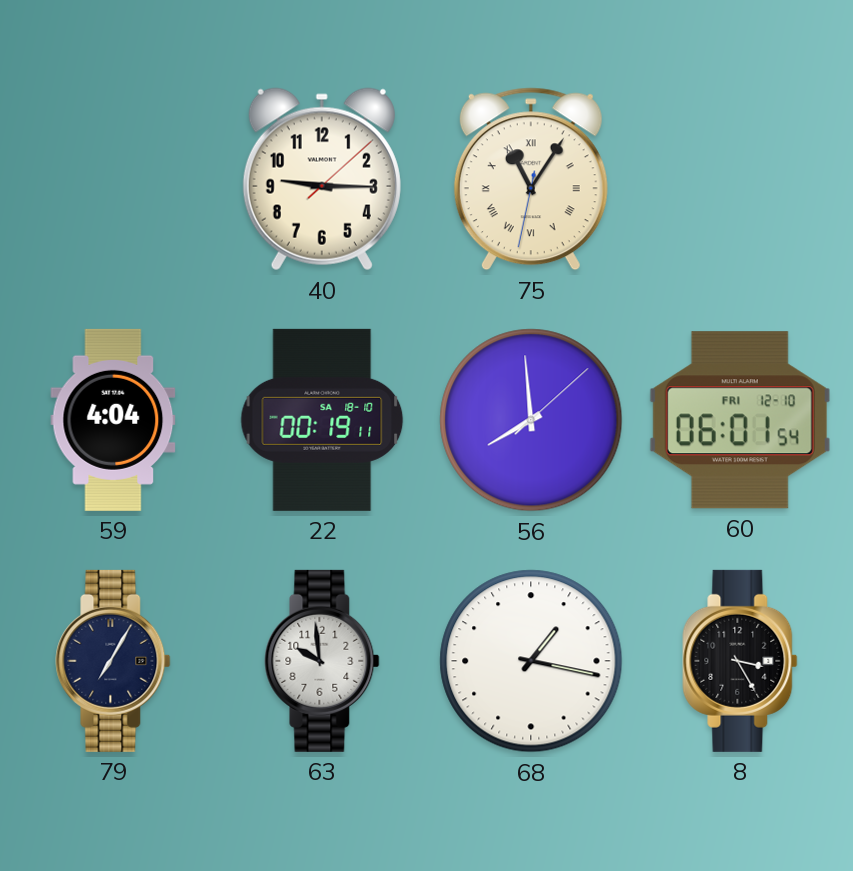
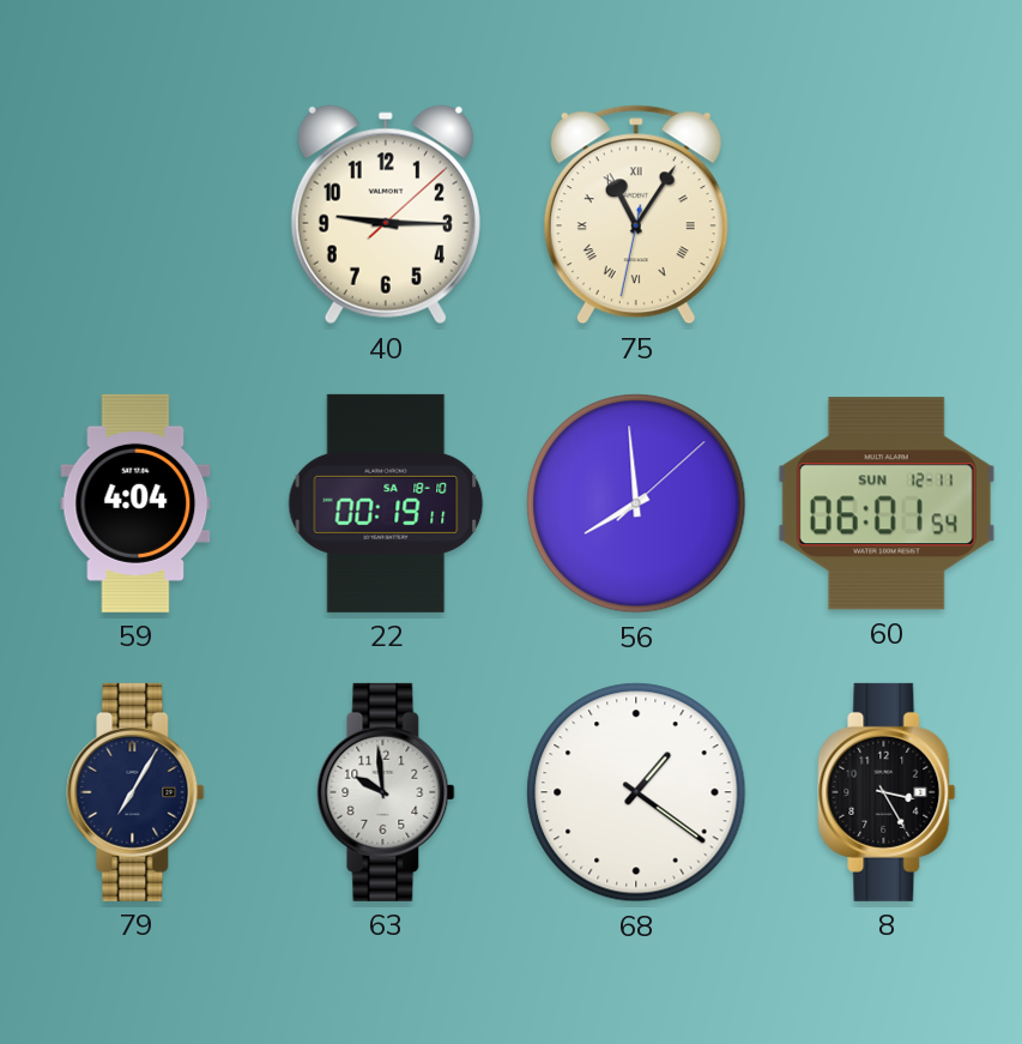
60 date: FRI 12-10 -> SUN 12-11 (887, 503)
68: 1:17 -> 1:21 (636, 792)
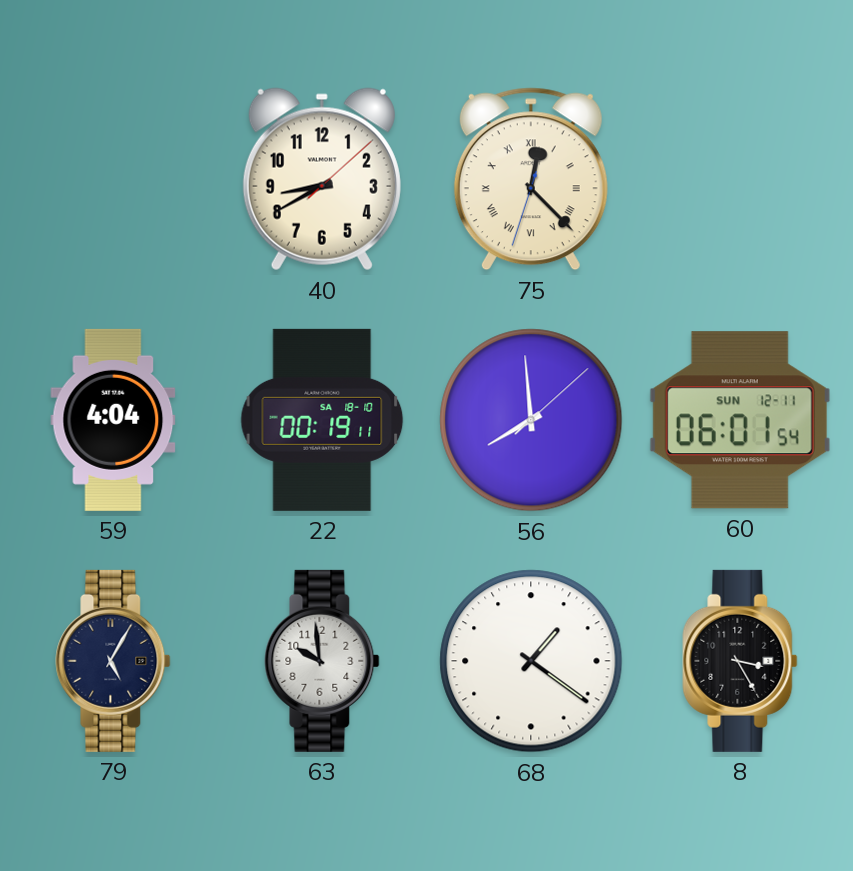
40: 9:15 -> 8:40 (322, 179)
75: 11:05 -> 12:22 (531, 179)
79: 7:05 -> 5:05 (113, 661)
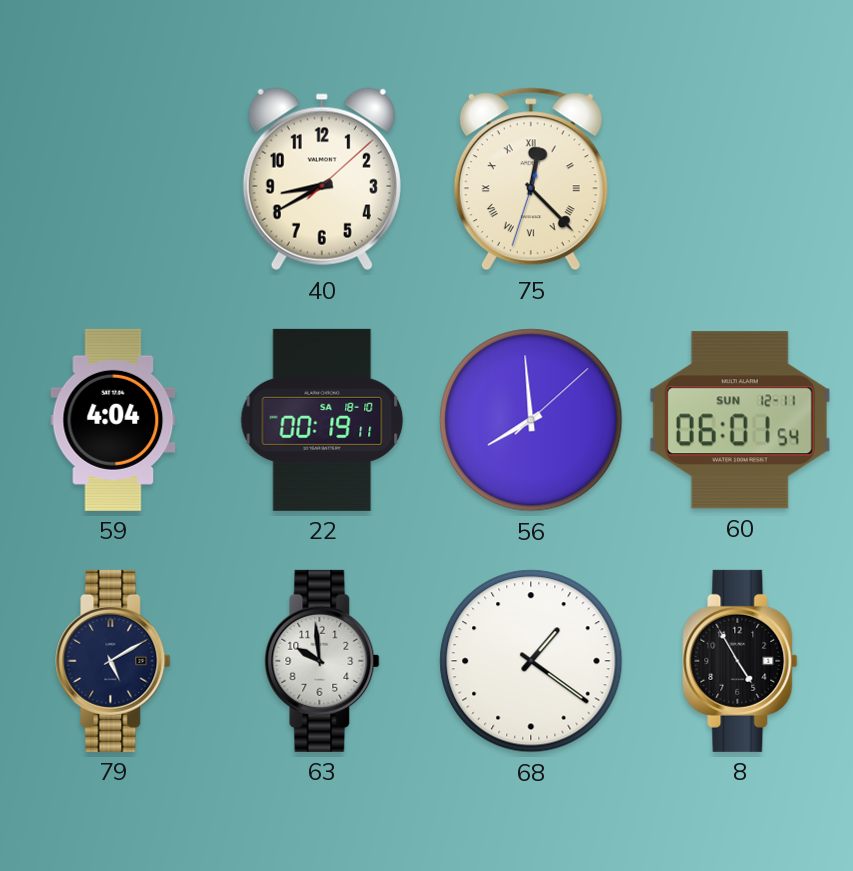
79: 5:05 -> 5:10 (113, 661)
8: 3:25 -> 4:55 (740, 661)
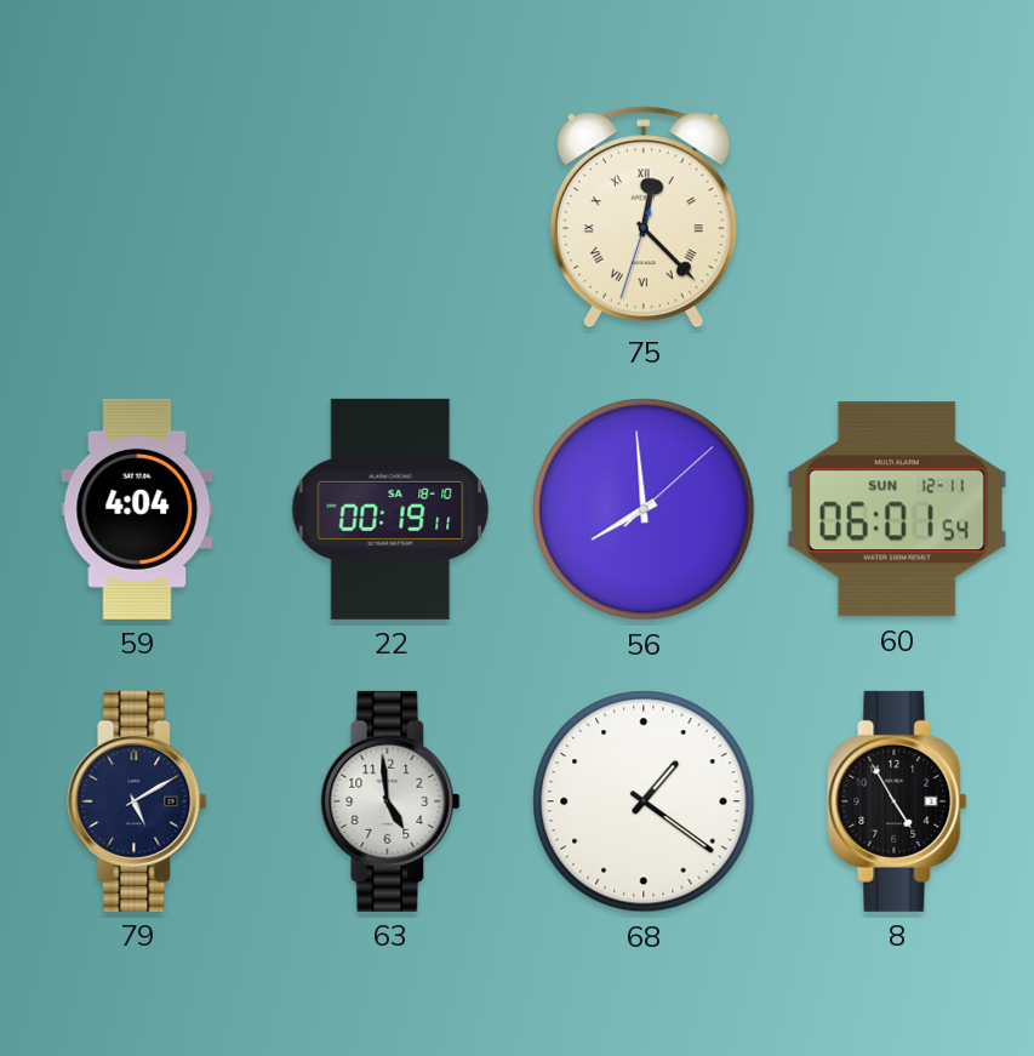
40: 8:40 -> none (322, 179)
63: 9:59 -> 4:59 (390, 801)
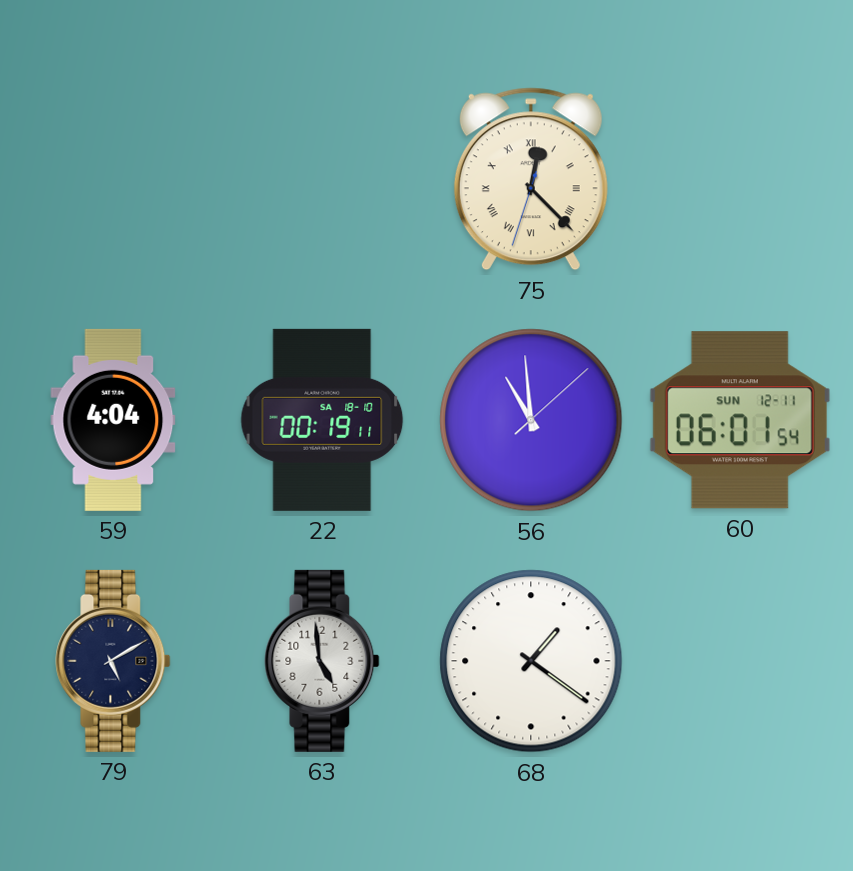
56: 7:59 -> 10:59 (531, 420)
8: 4:55 -> none (897, 801)
